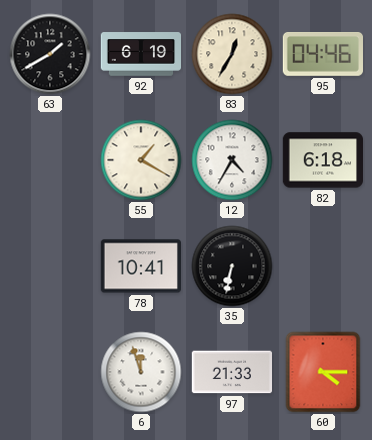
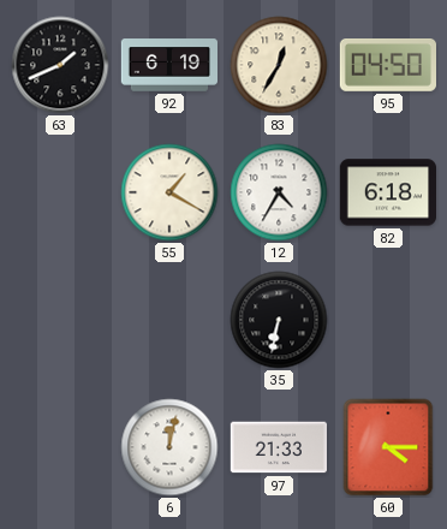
63: 1:40 -> 1:41 (60, 65)
95: 04:46 -> 04:50 (387, 66)
78: 10:41 -> none (140, 266)
6: 11:57 -> 12:02 (169, 447)
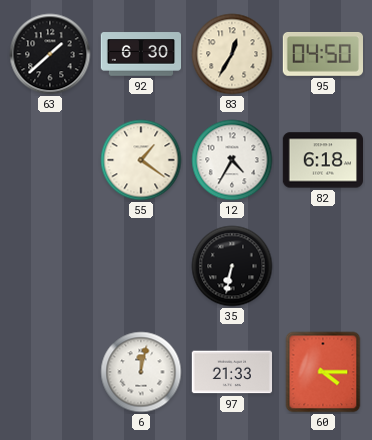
63: 1:41 -> 1:38 (50, 54)
92: 6:19 -> 6:30 (140, 54)
55: 1:20 -> 1:21 (141, 160)
